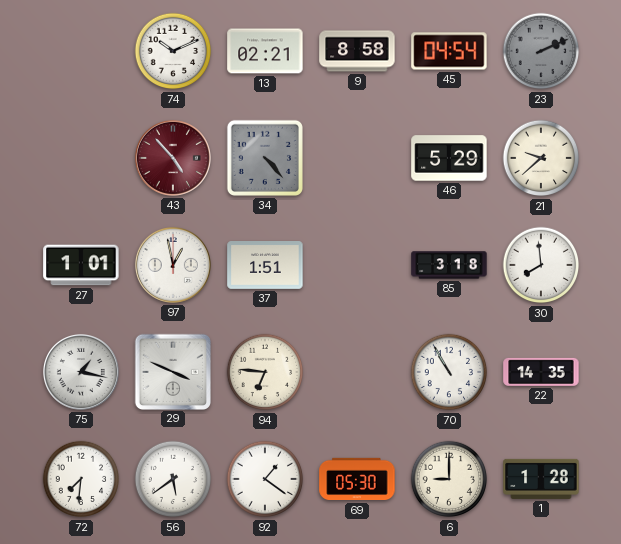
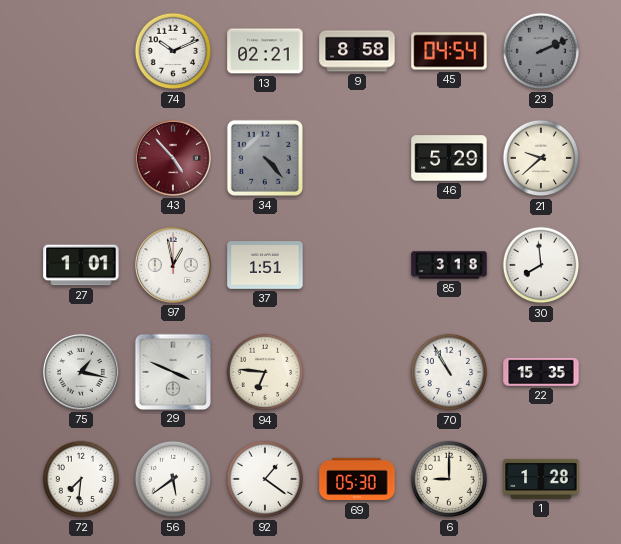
22: 14:35 -> 15:35 (541, 372)
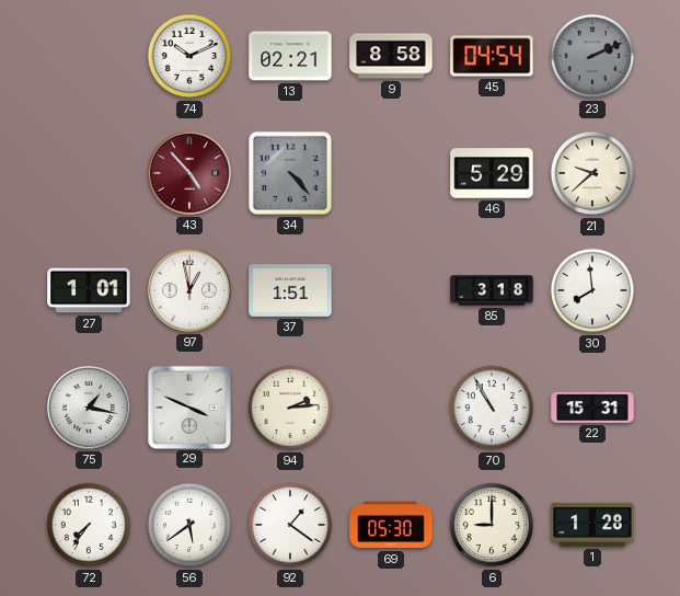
94: 6:46 -> 2:14 (290, 408)
22: 15:35 -> 15:31 (592, 408)
72: 7:31 -> 7:36 (89, 525)
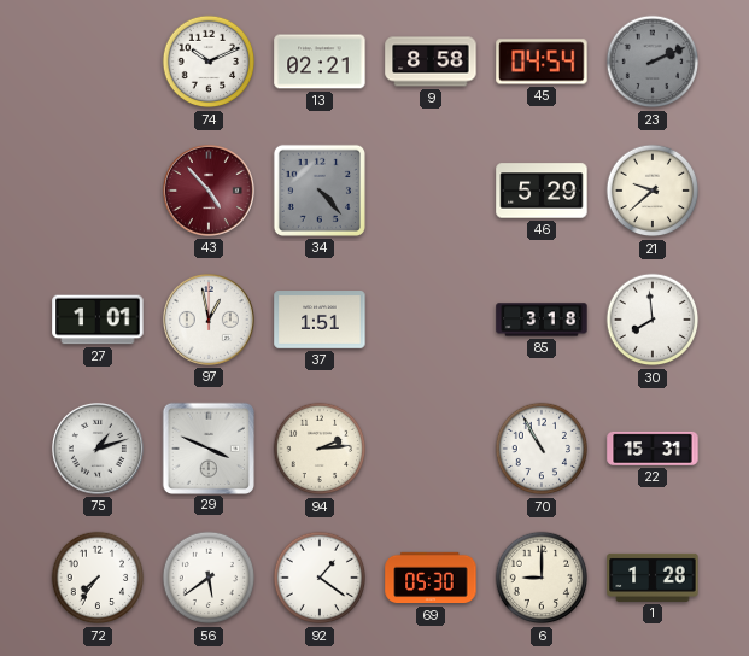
75: 1:17 -> 1:12 (98, 449)
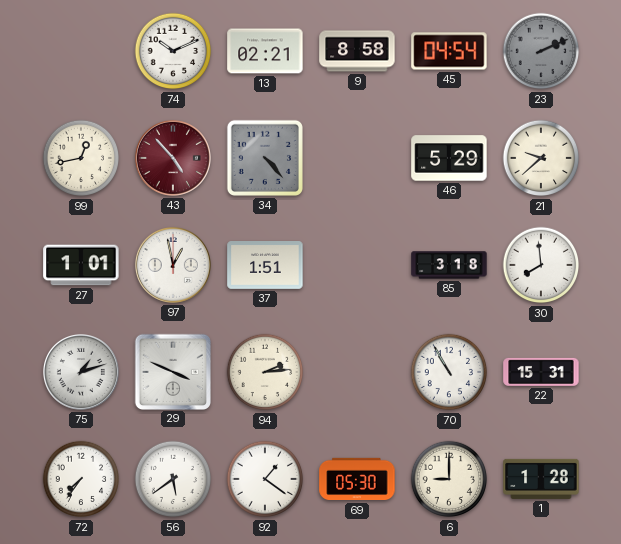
99: none -> 12:43 (81, 158)
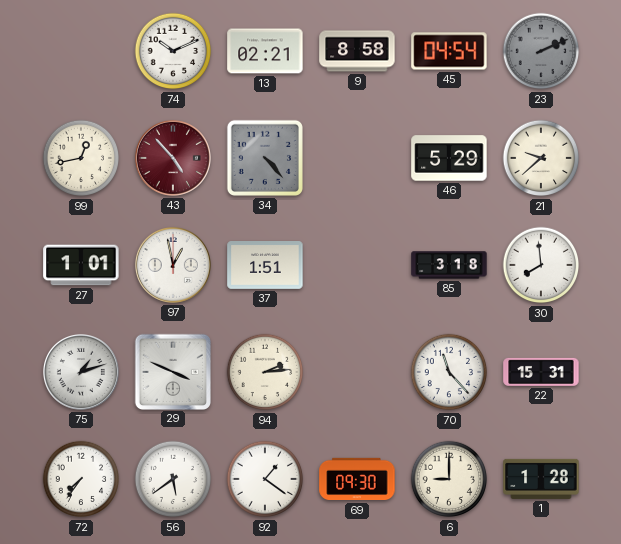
70: 10:55 -> 11:23 (449, 372)
69: 05:30 -> 09:30 (357, 479)
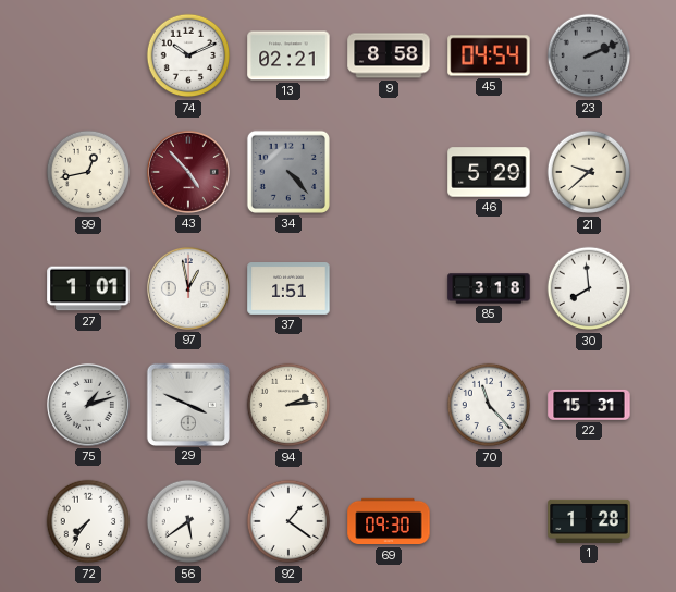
6: 9:00 -> none (449, 479)
